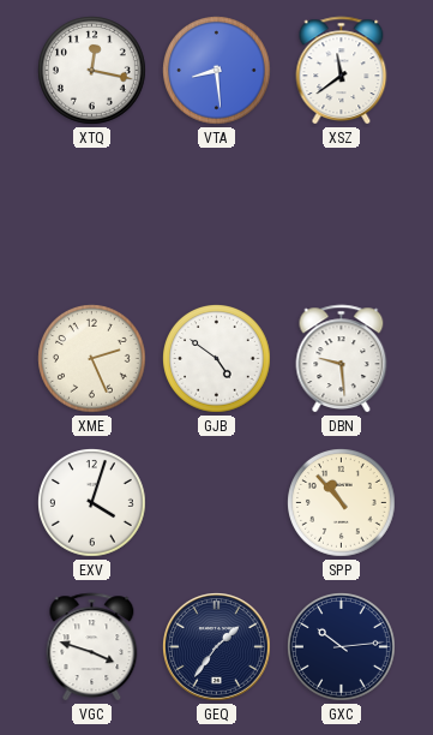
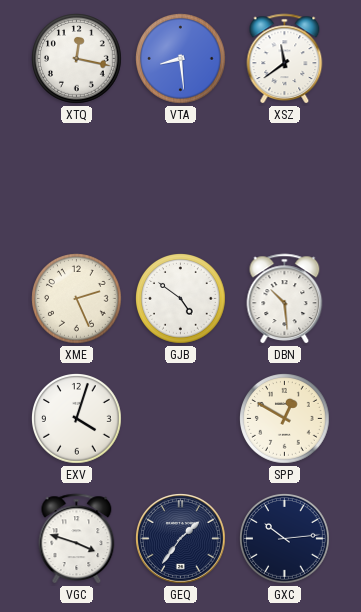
DBN: 9:29 -> 10:29 (285, 299)
SPP: 10:53 -> 12:50 (285, 419)
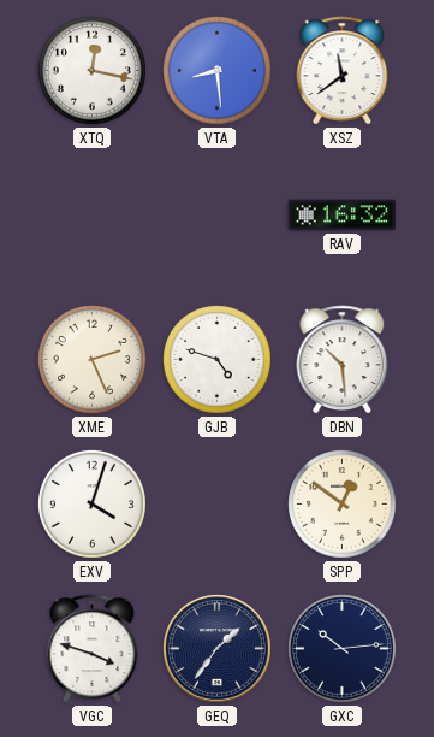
RAV: none -> 16:32 (343, 216)
GJB: 4:51 -> 4:48 (218, 360)
SPP: 12:50 -> 12:51 (343, 505)
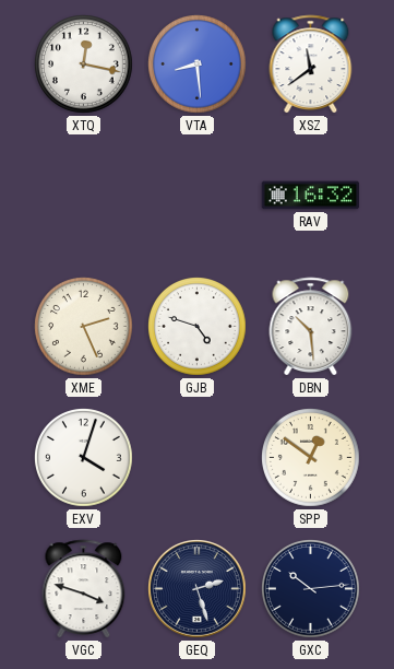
GEQ: 1:36 -> 2:27 (198, 589)
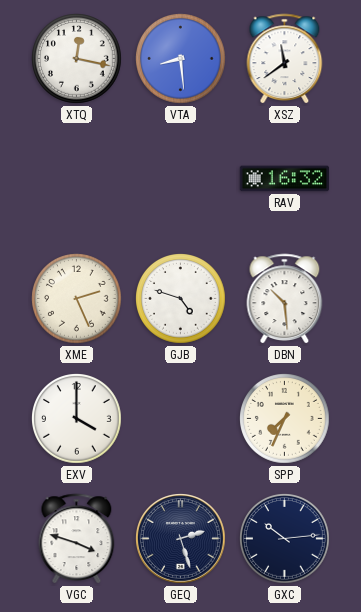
EXV: 4:03 -> 4:00 (77, 419)
SPP: 12:51 -> 7:34 (285, 419)
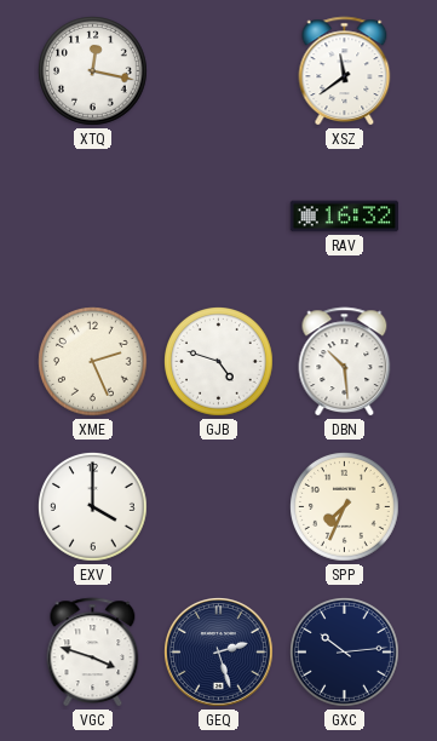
VTA: 8:29 -> none (181, 59)
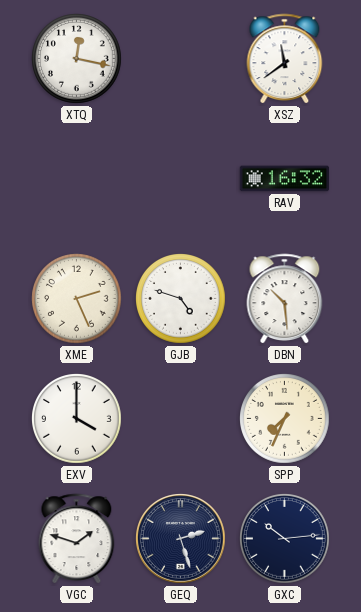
VGC: 3:48 -> 1:48 (77, 539)
